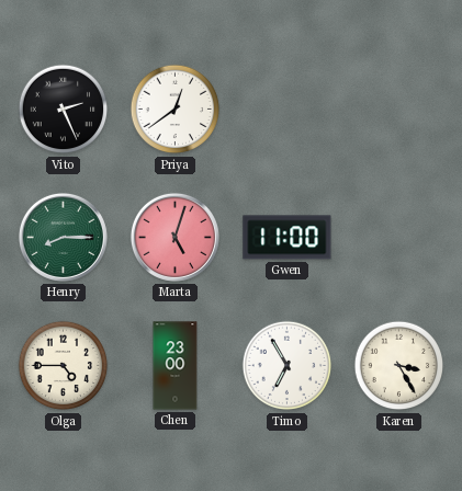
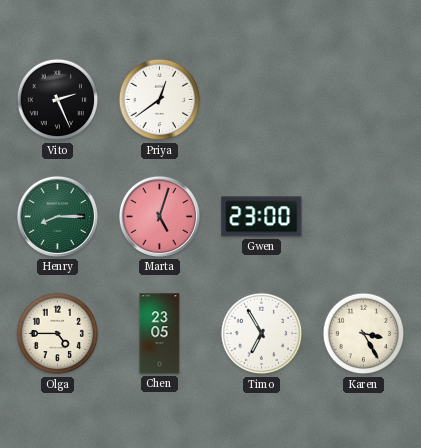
Gwen: 11:00 -> 23:00 (262, 217)
Chen: 23:00 -> 23:05 (160, 334)
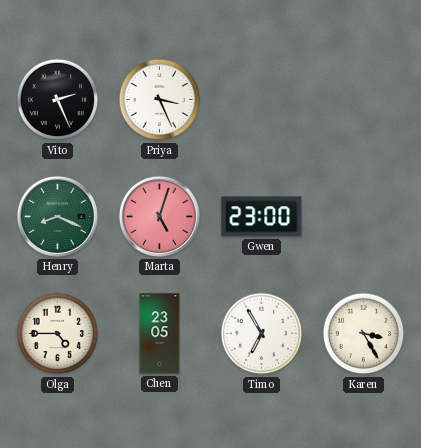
Priya: 12:39 -> 3:26 (160, 100)
Henry: 8:15 -> 8:19 (57, 216)
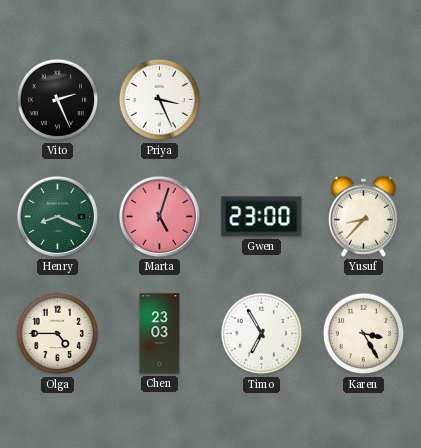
Yusuf: none -> 8:37 (363, 216)
Chen: 23:05 -> 23:03 (160, 334)
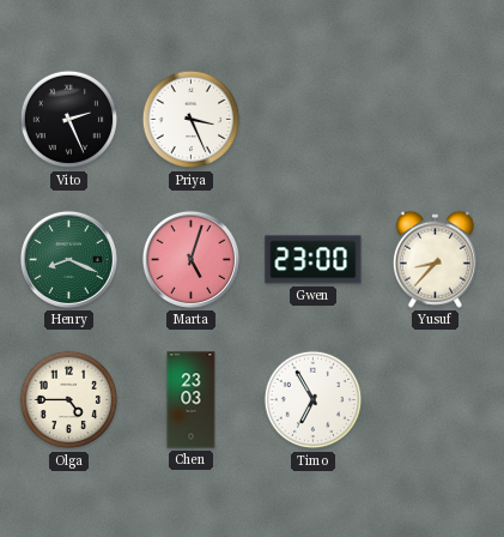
Karen: 3:25 -> none (364, 334)
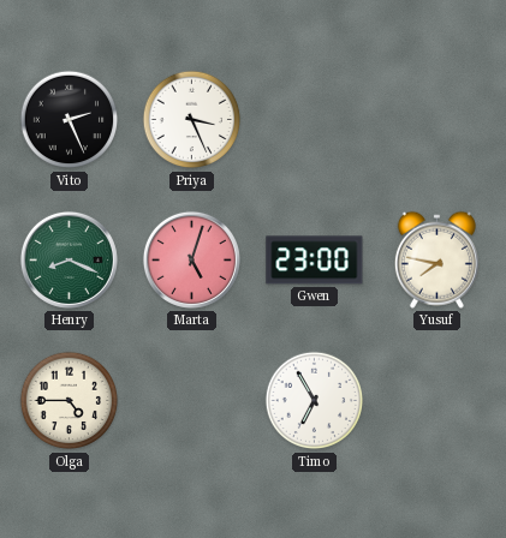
Yusuf: 8:37 -> 7:47 (436, 259)
Chen: 23:03 -> none (192, 400)
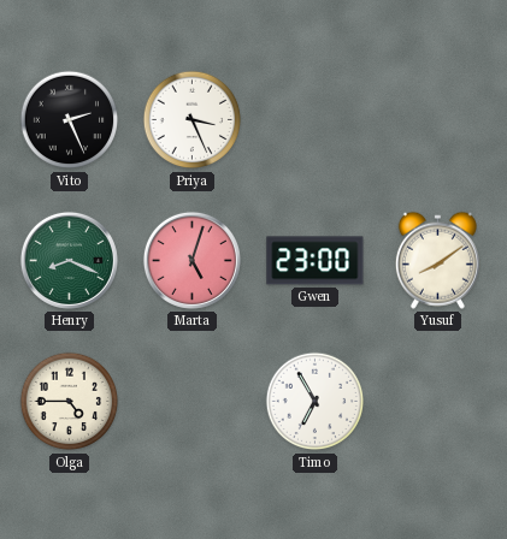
Yusuf: 7:47 -> 8:09 (437, 260)
